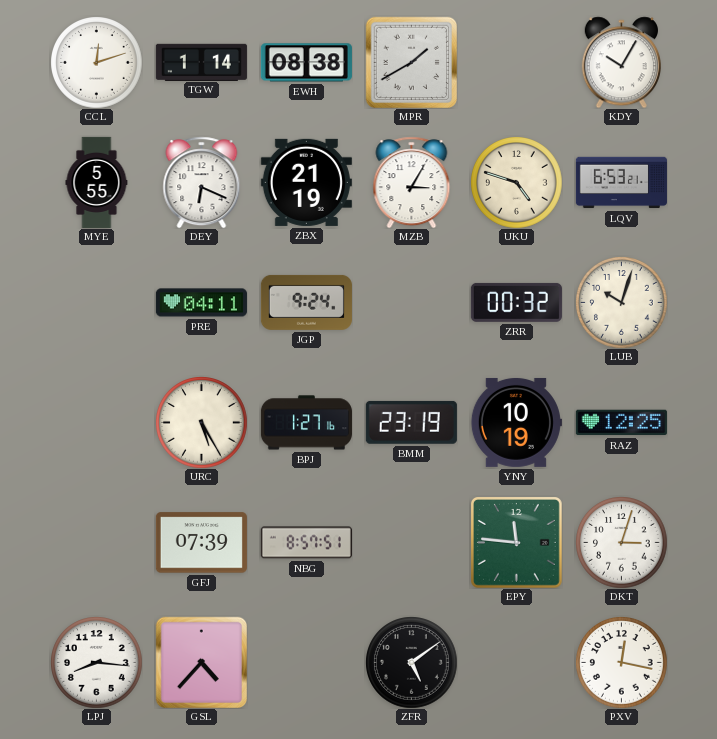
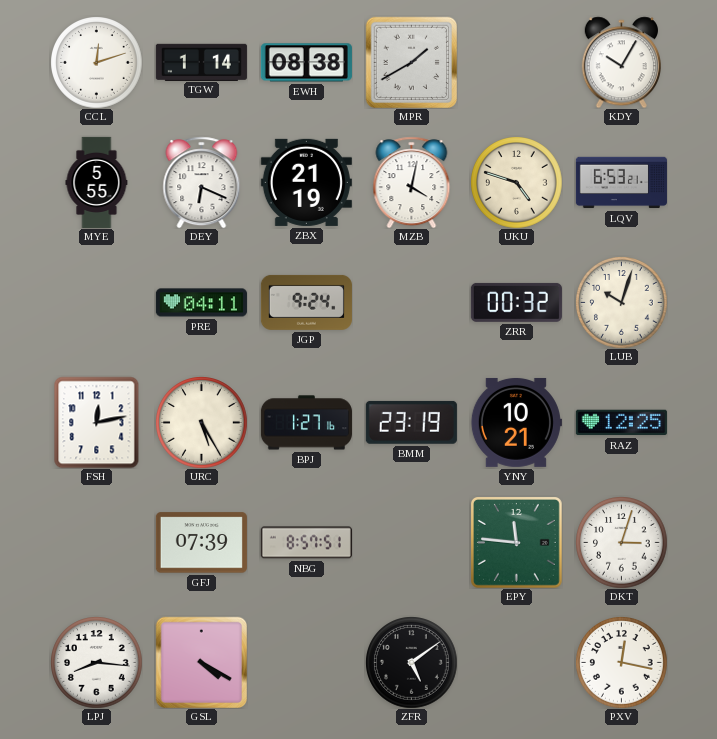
MZB: 3:05 -> 4:02 (412, 182)
FSH: none -> 12:13 (97, 422)
YNY: 10:19 -> 10:21 (516, 422)
GSL: 4:37 -> 4:20 (201, 662)
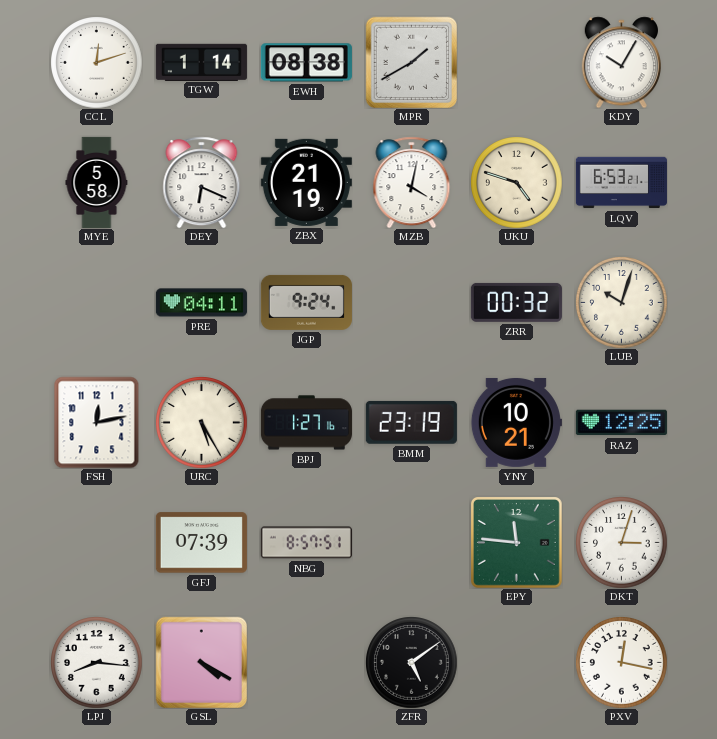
MYE: 5:55 -> 5:58 (97, 182)
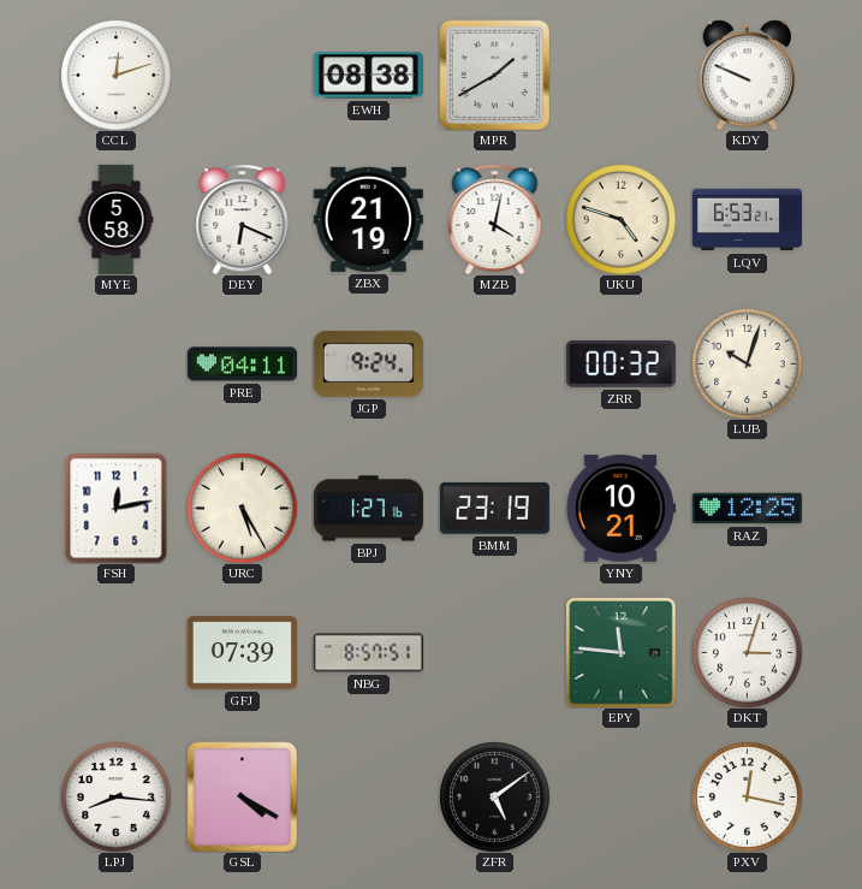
TGW: 1:14 -> none (201, 62)
KDY: 10:05 -> 9:49 (747, 75)
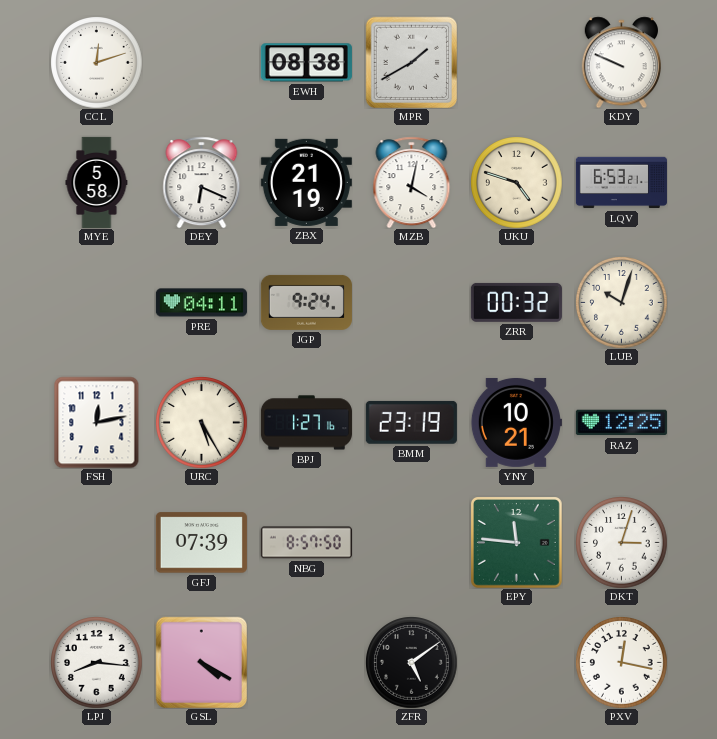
NBG: 8:57:51 -> 8:57:50 (306, 543)
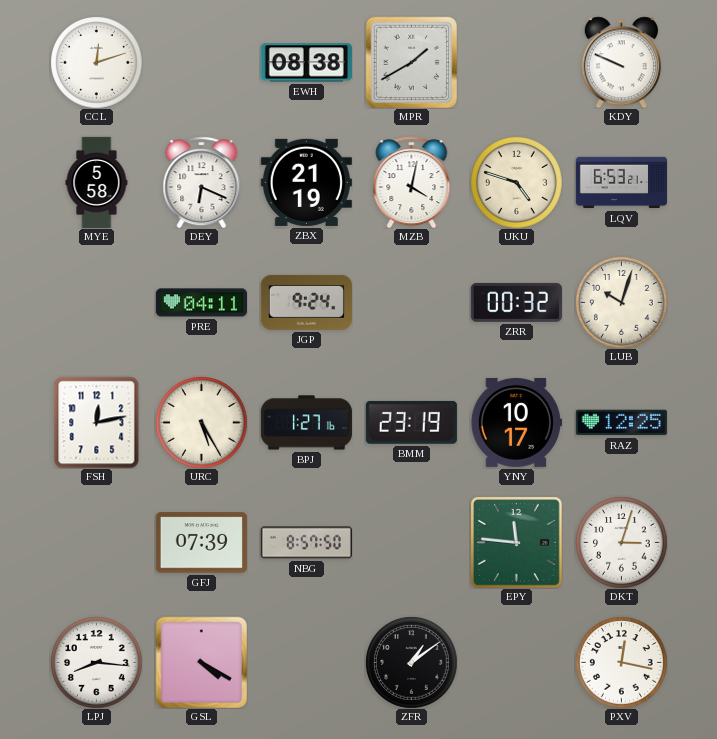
YNY: 10:21 -> 10:17 (516, 422)
ZFR: 5:09 -> 1:09 (411, 662)
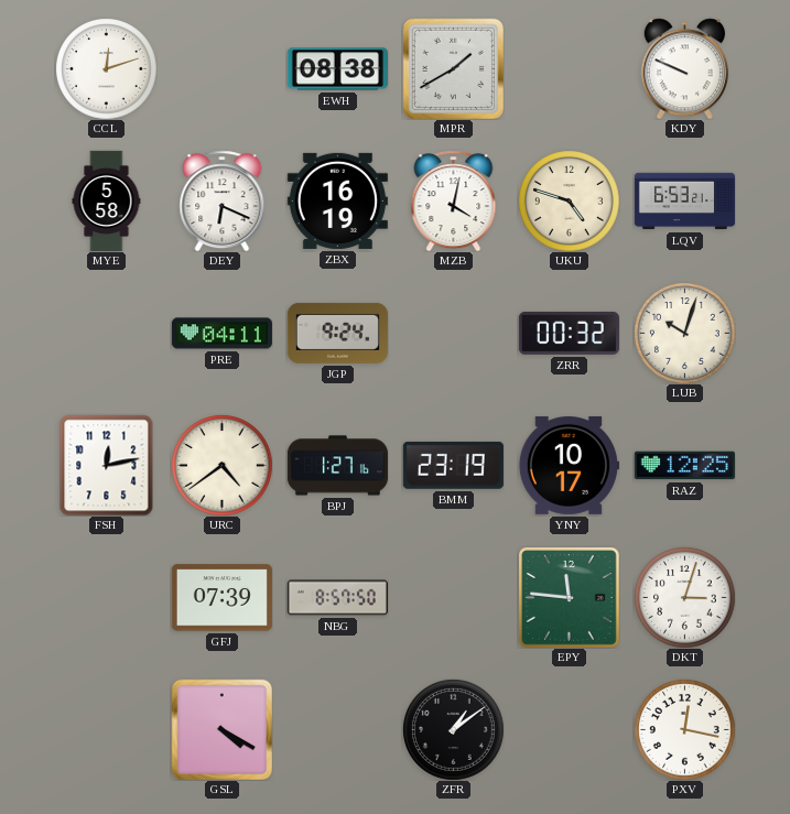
ZBX: 21:19 -> 16:19 (337, 200)
URC: 5:25 -> 4:39 (221, 465)
LPJ: 8:16 -> none (96, 662)
